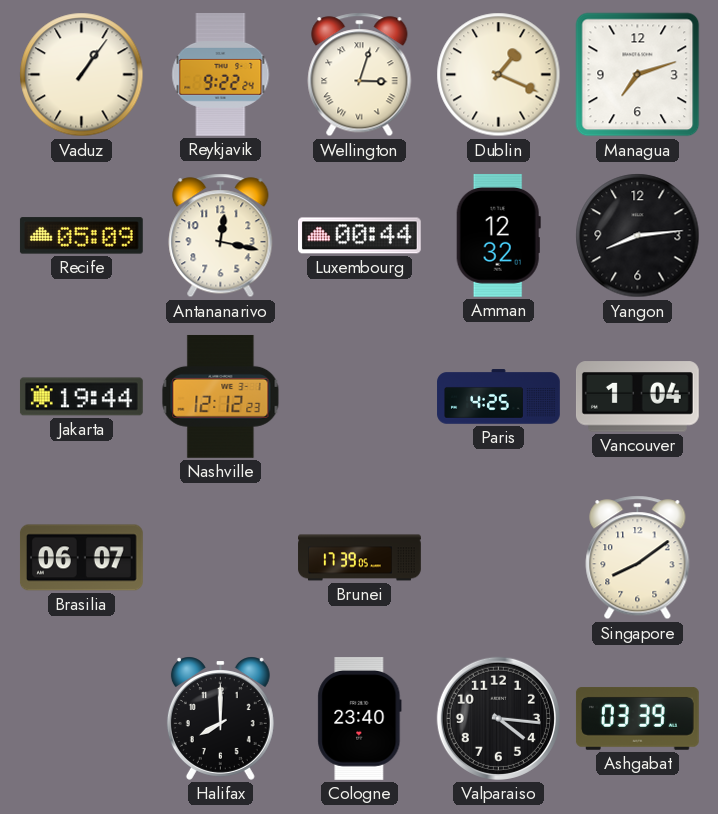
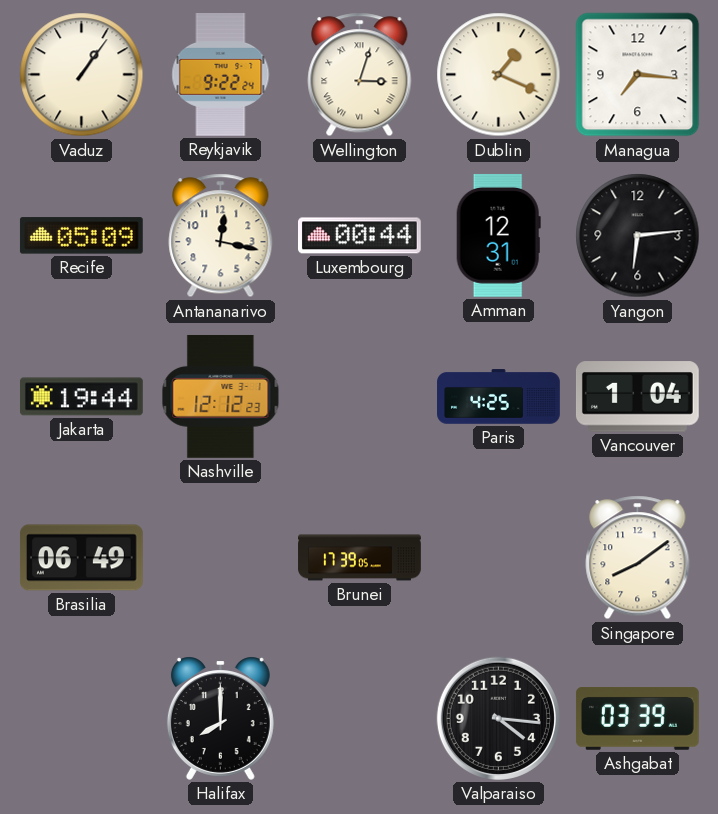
Managua: 7:12 -> 7:16 (638, 75)
Amman: 12:32 -> 12:31 (498, 235)
Yangon: 8:14 -> 6:14 (638, 236)
Brasilia: 06:07 -> 06:49 (82, 558)
Cologne: 23:40 -> none (360, 719)
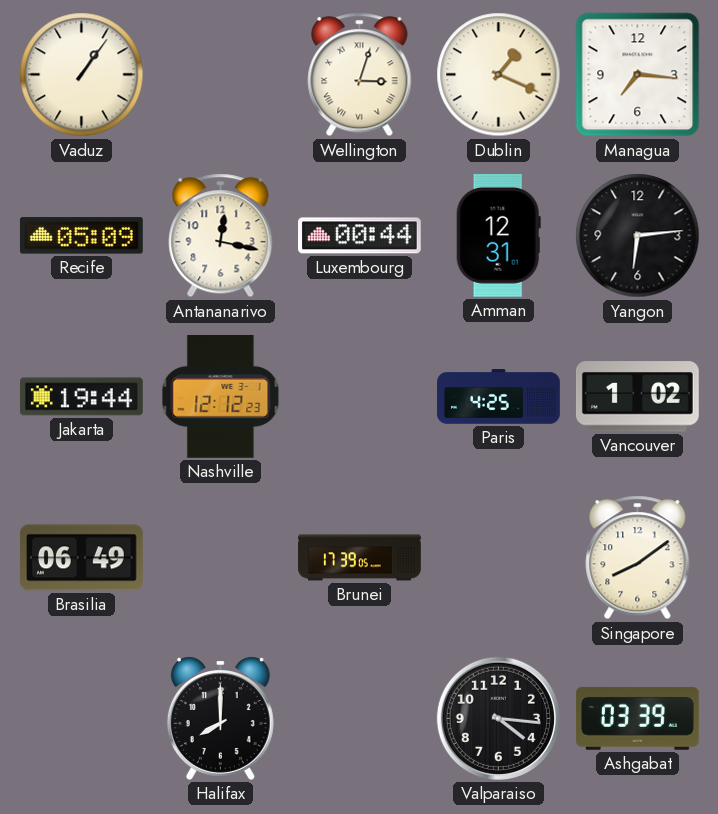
Reykjavik: 9:22 -> none (221, 75)
Vancouver: 1:04 -> 1:02 (637, 397)
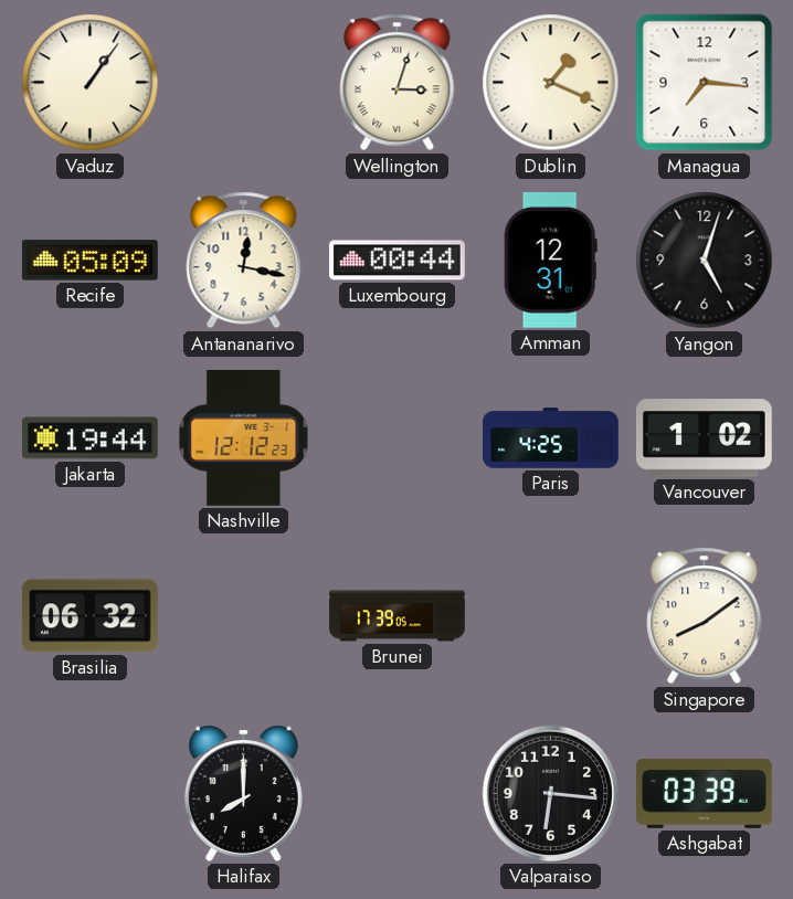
Yangon: 6:14 -> 5:03 (705, 261)
Brasilia: 06:49 -> 06:32 (91, 616)
Valparaiso: 4:16 -> 6:16 (550, 793)
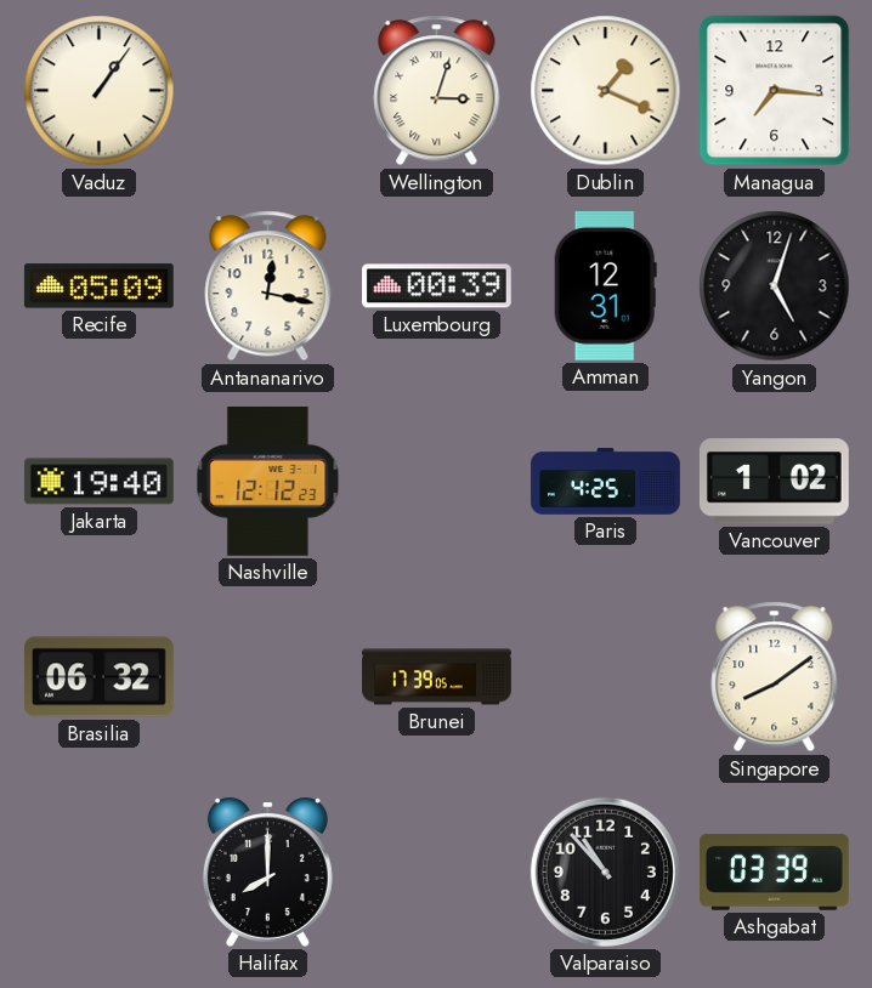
Luxembourg: 00:44 -> 00:39 (437, 286)
Jakarta: 19:44 -> 19:40 (98, 482)
Valparaiso: 6:16 -> 10:53 (605, 871)
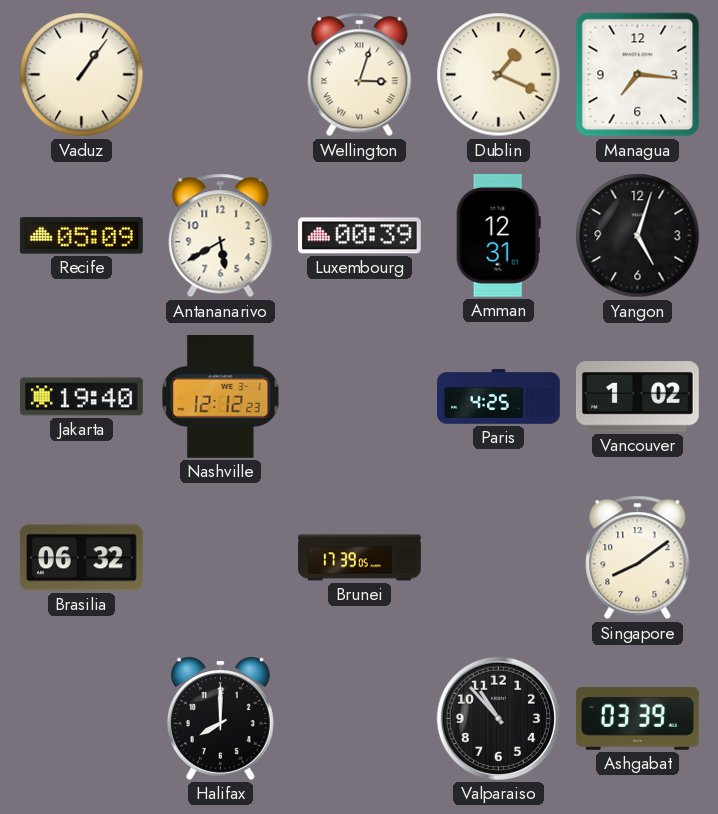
Antananarivo: 12:17 -> 5:40 (221, 236)
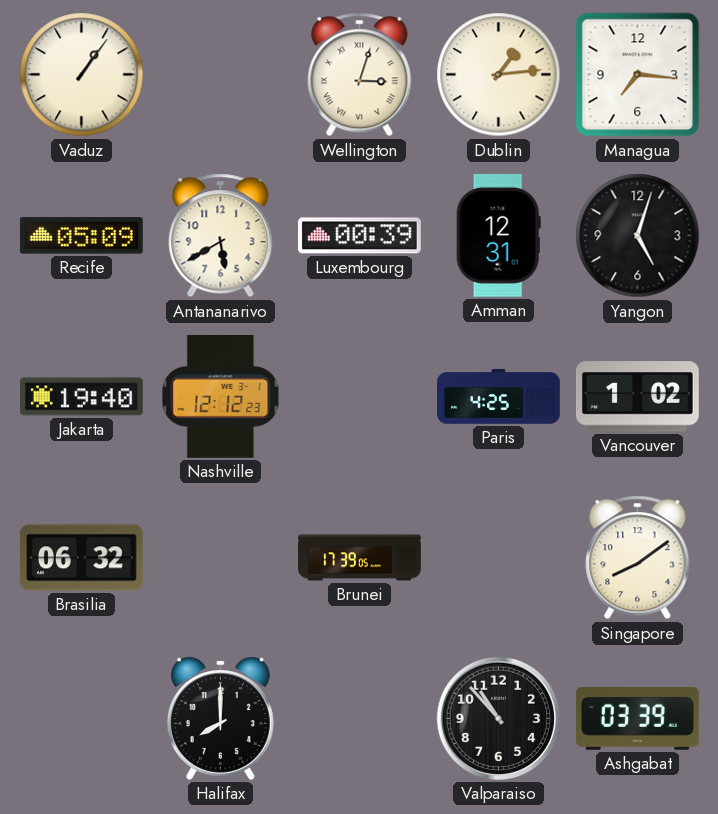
Dublin: 1:19 -> 1:14 (499, 75)
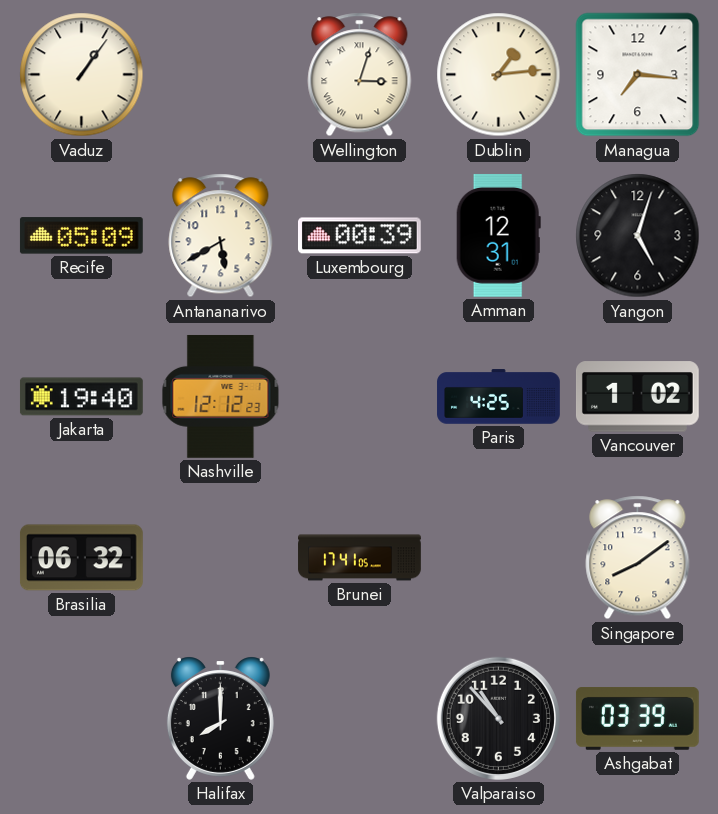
Brunei: 17:39 -> 17:41 (360, 558)
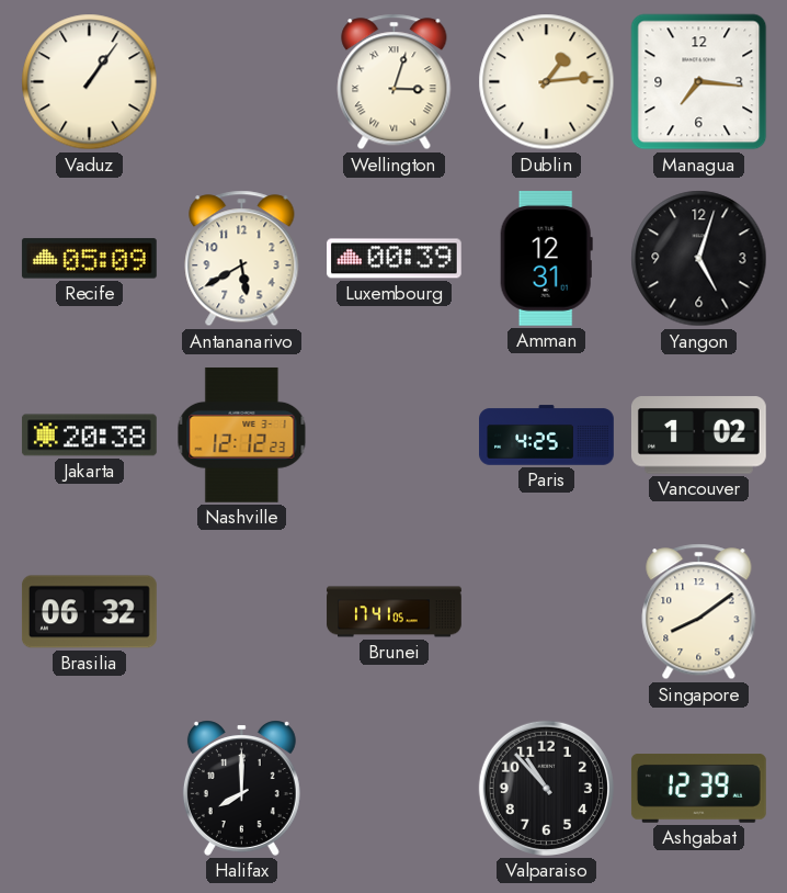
Jakarta: 19:40 -> 20:38 (89, 436)
Ashgabat: 03:39 -> 12:39 (698, 789)
